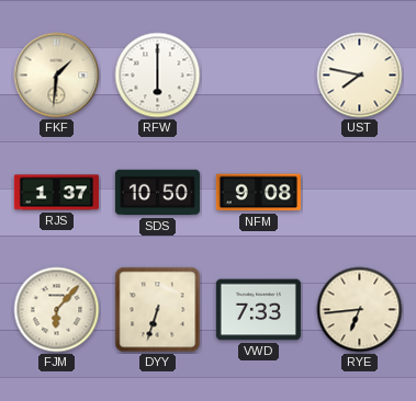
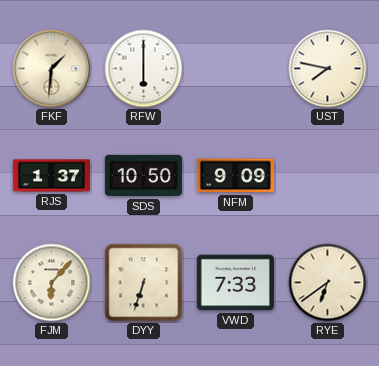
NFM: 9:08 -> 9:09 (235, 176)
RYE: 6:44 -> 6:39 (328, 283)
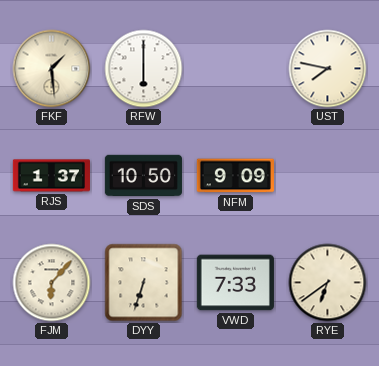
FKF: 1:31 -> 1:29 (52, 69)
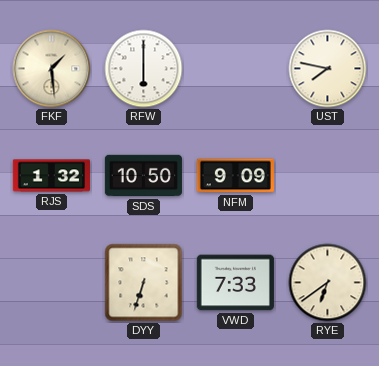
RJS: 1:37 -> 1:32 (51, 176)
FJM: 6:07 -> none (52, 283)
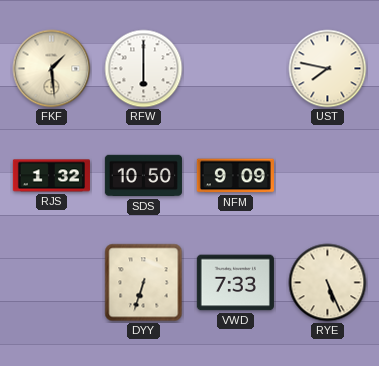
RYE: 6:39 -> 5:26 (328, 283)
